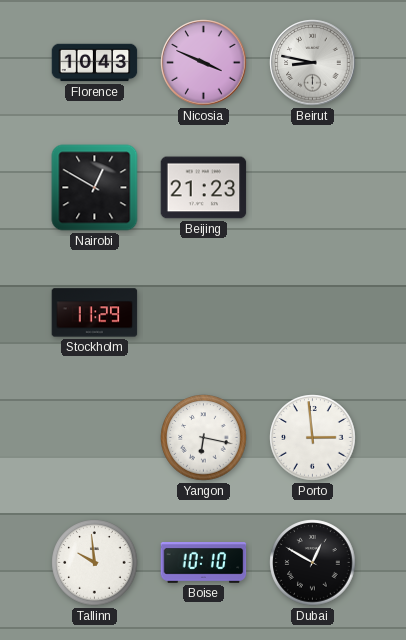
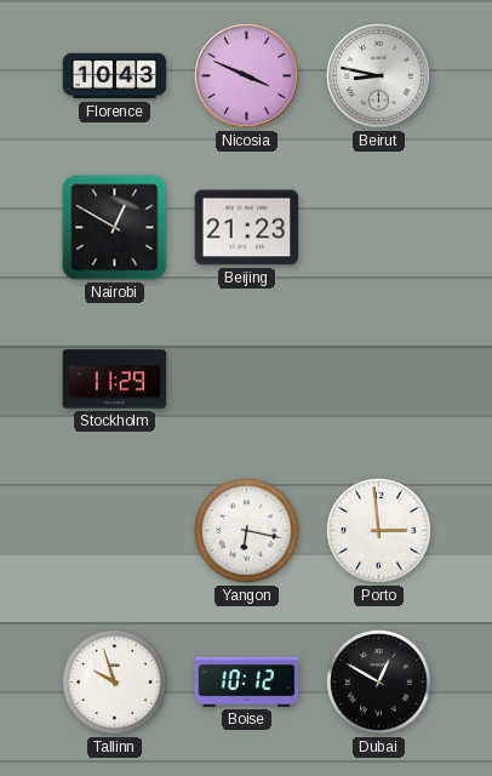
Tallinn: 9:59 -> 9:57 (115, 683)
Boise: 10:10 -> 10:12 (247, 683)
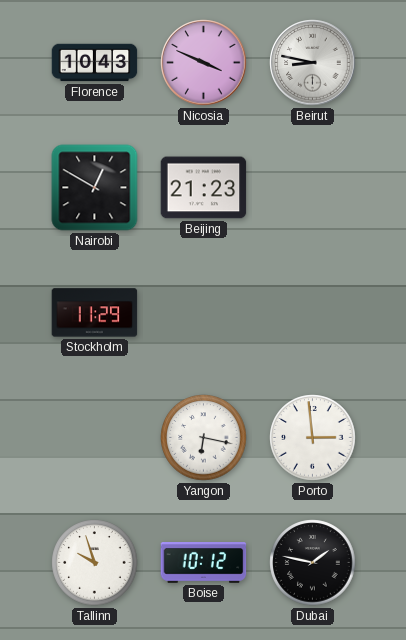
Dubai: 12:50 -> 1:47 (313, 563)
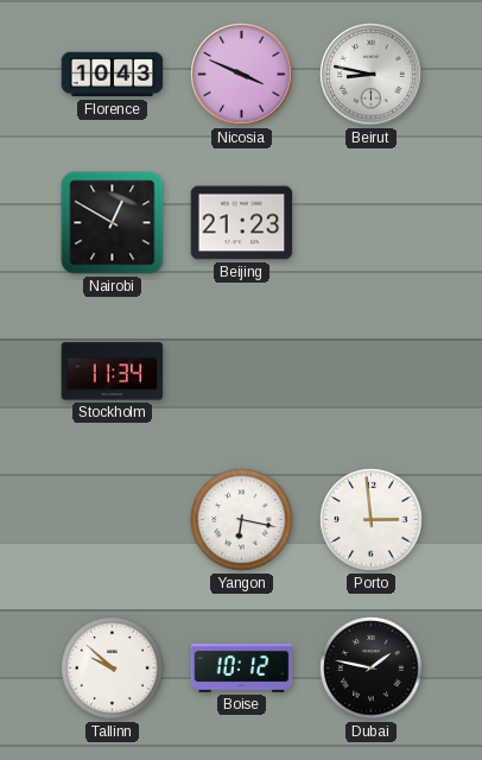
Stockholm: 11:29 -> 11:34 (113, 372)
Tallinn: 9:57 -> 9:52 (113, 669)
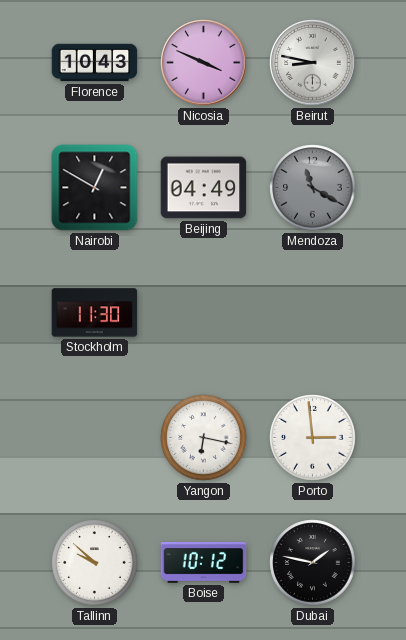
Beijing: 21:23 -> 04:49 (204, 188)
Mendoza: none -> 11:20 (313, 188)
Stockholm: 11:34 -> 11:30 (95, 313)
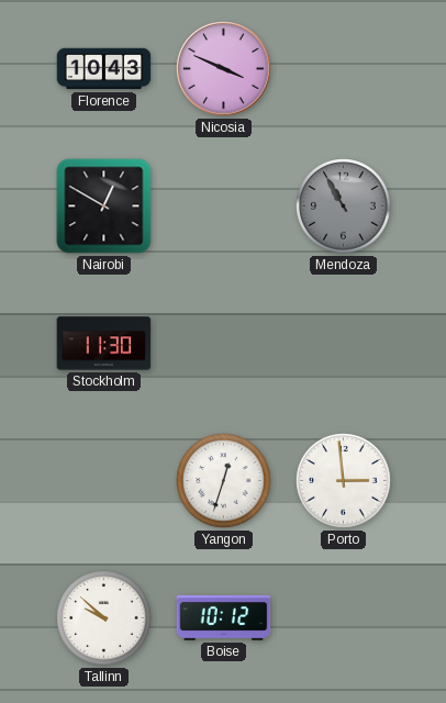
Beirut: 8:47 -> none (313, 63)
Beijing: 04:49 -> none (204, 188)
Mendoza: 11:20 -> 10:55 (344, 207)
Yangon: 6:17 -> 12:33 (224, 481)
Dubai: 1:47 -> none (313, 563)
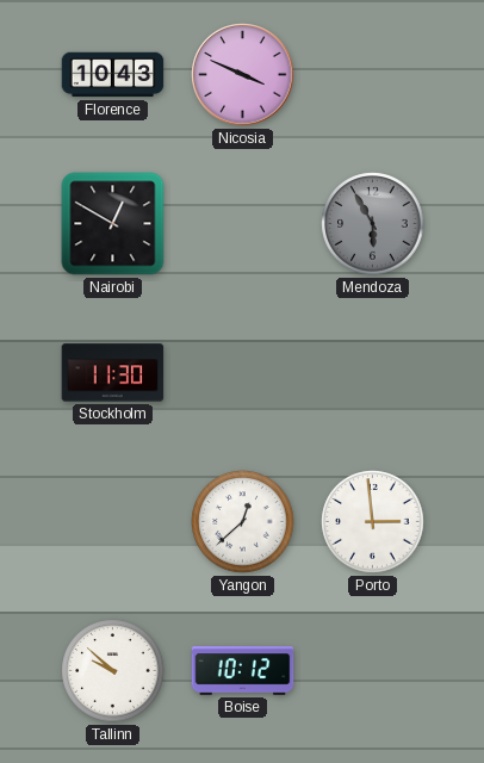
Mendoza: 10:55 -> 5:55 (373, 224)
Yangon: 12:33 -> 12:38 (243, 522)
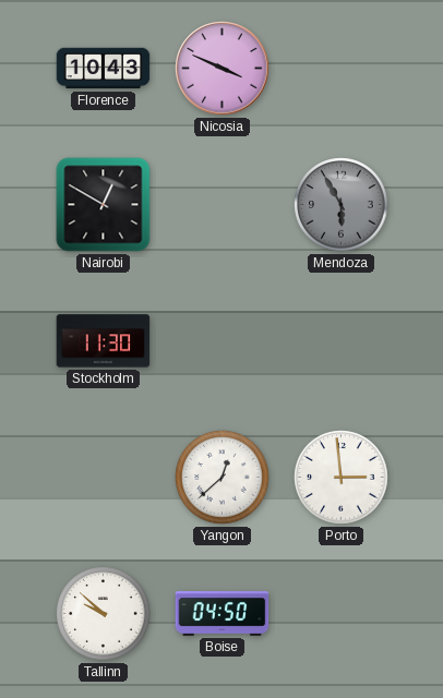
Boise: 10:12 -> 04:50 (223, 614)
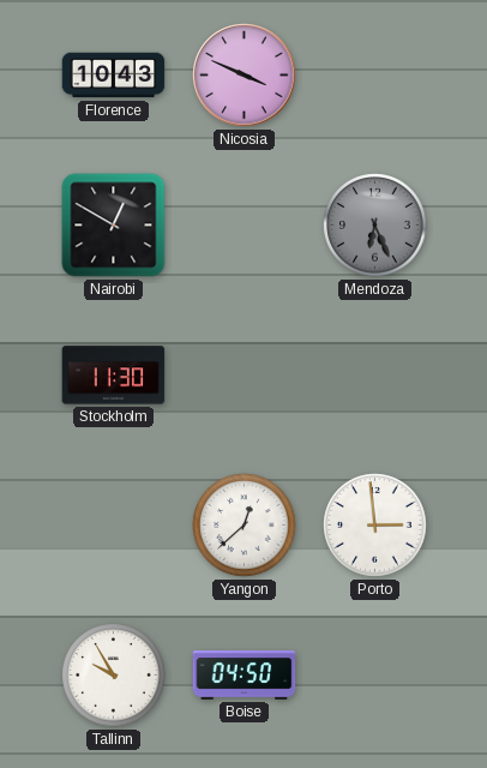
Mendoza: 5:55 -> 6:26 (375, 226)
Tallinn: 9:52 -> 9:55 (114, 676)
